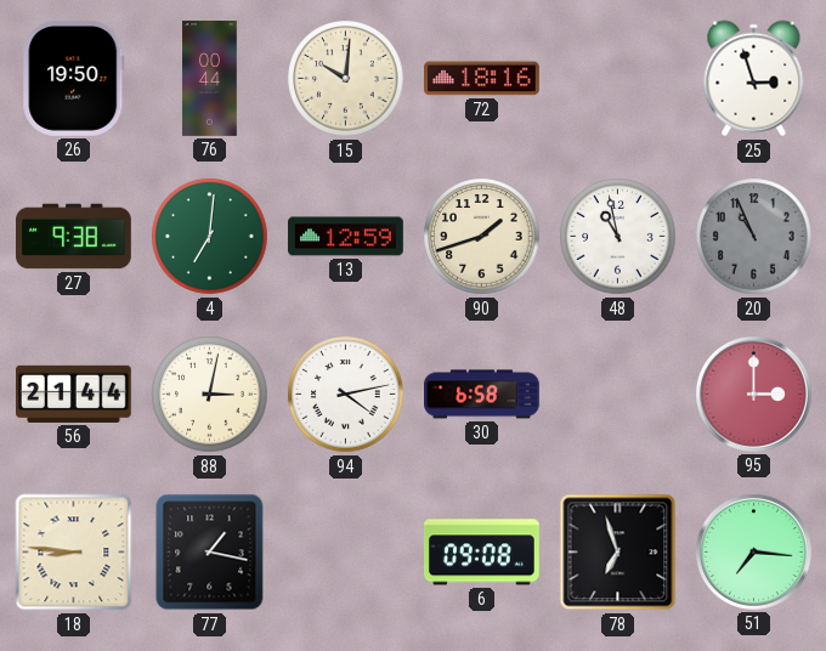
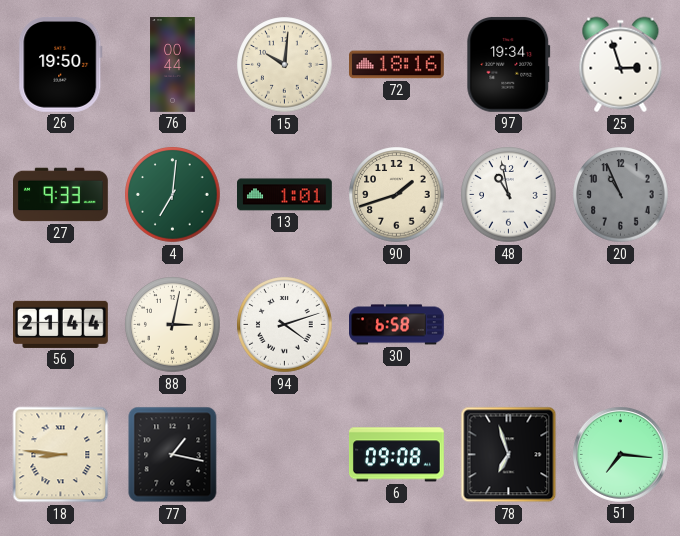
97: none -> 19:34 (509, 64)
27: 9:38 -> 9:33 (61, 195)
13: 12:59 -> 1:01 (285, 195)
94: 4:13 -> 4:12 (285, 325)
95: 3:00 -> none (753, 394)
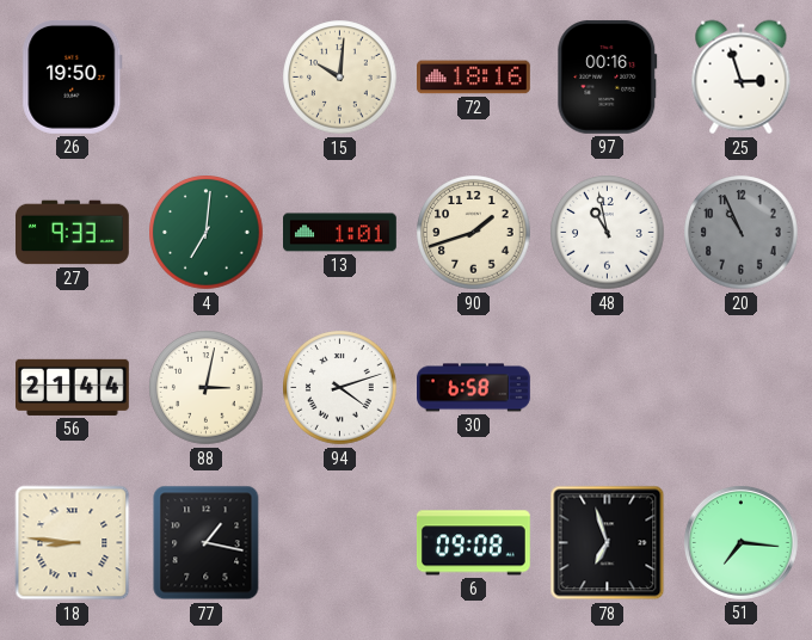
76: 00:44 -> none (173, 65)
97: 19:34 -> 00:16 (608, 76)
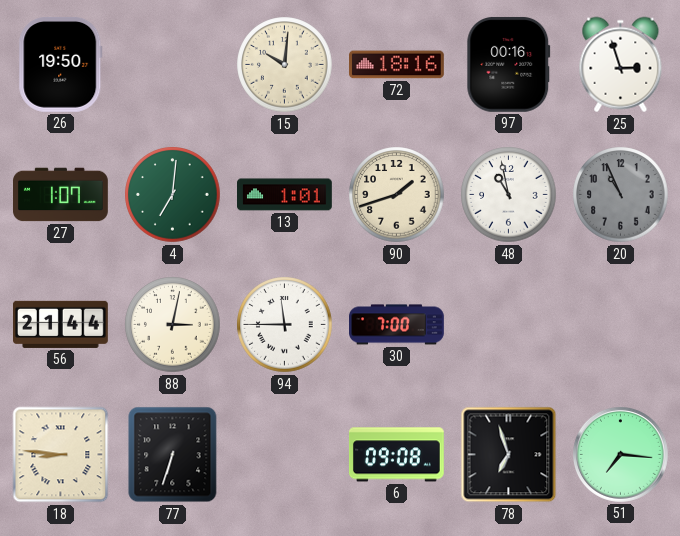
27: 9:33 -> 1:07 (61, 195)
94: 4:12 -> 11:45 (285, 325)
30: 6:58 -> 7:00 (397, 325)
77: 1:17 -> 6:33 (173, 455)
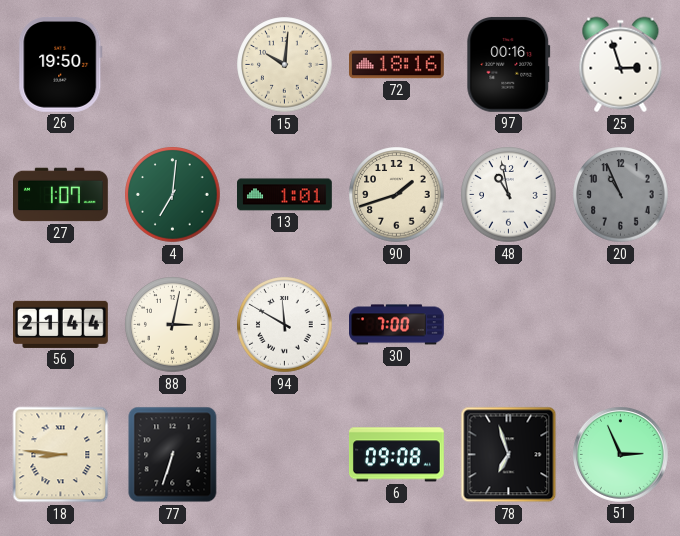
94: 11:45 -> 11:50 (285, 325)
51: 7:16 -> 2:56 (620, 454)
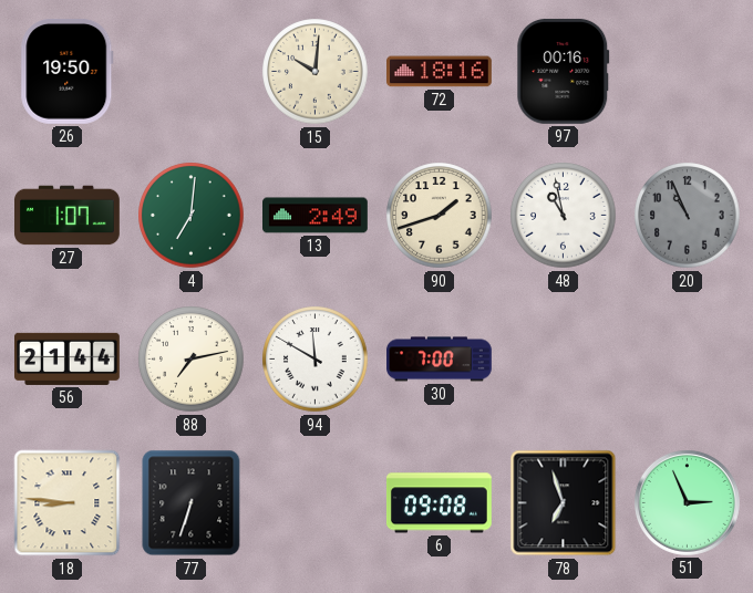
25: 2:57 -> none (621, 65)
13: 1:01 -> 2:49 (316, 216)
88: 3:02 -> 7:13 (192, 360)
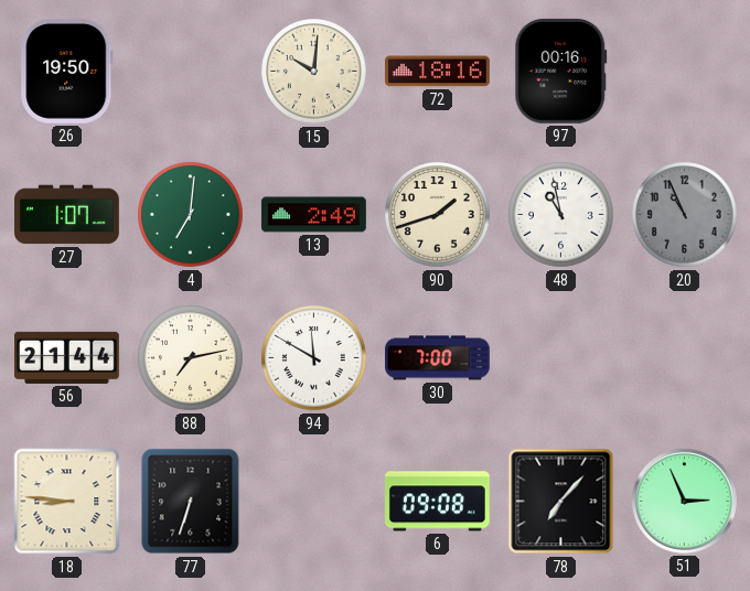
78: 6:57 -> 7:07 (561, 502)
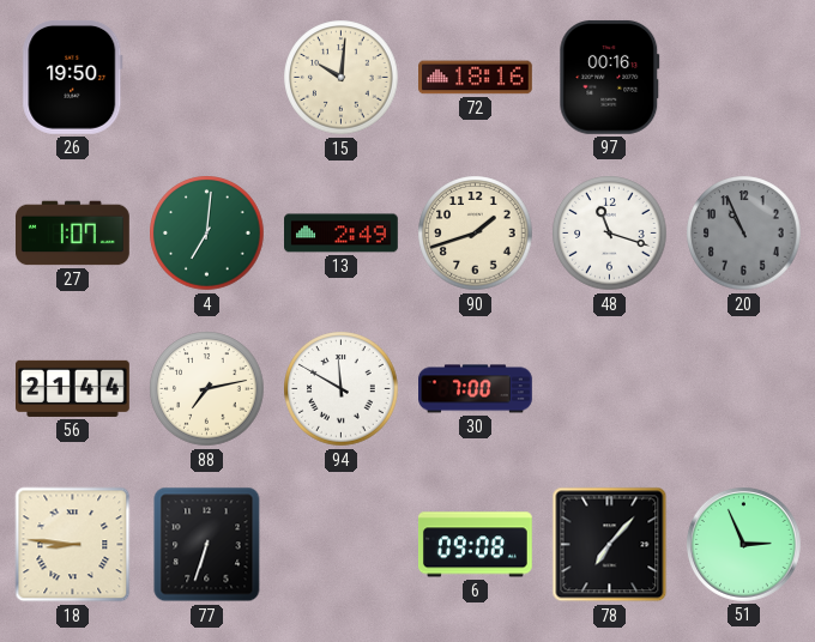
48: 10:58 -> 11:18 (610, 234)
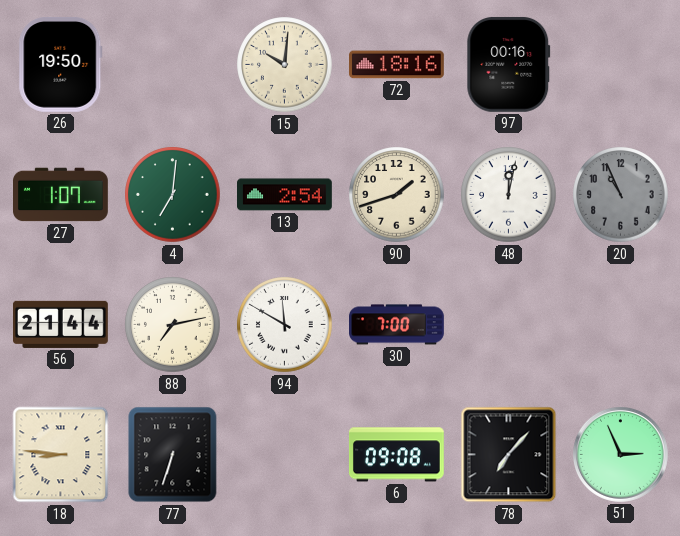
13: 2:49 -> 2:54 (285, 195)
48: 11:18 -> 12:02 (509, 195)
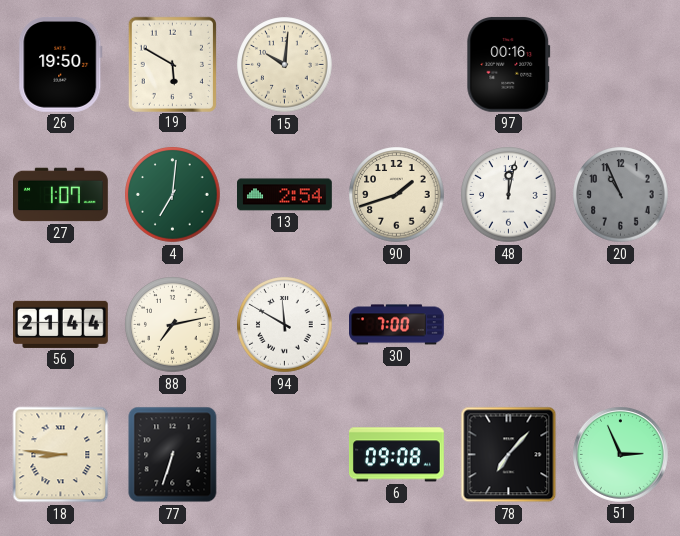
19: none -> 5:50 (172, 64)
72: 18:16 -> none (397, 65)
